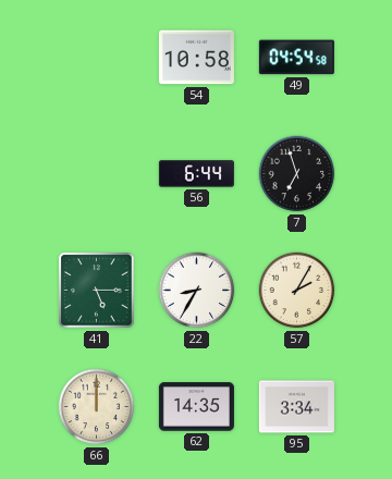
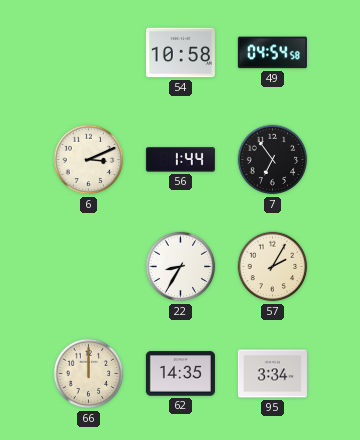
6: none -> 3:11 (89, 160)
56: 6:44 -> 1:44 (180, 160)
7: 6:57 -> 6:54 (273, 160)
41: 5:15 -> none (97, 291)
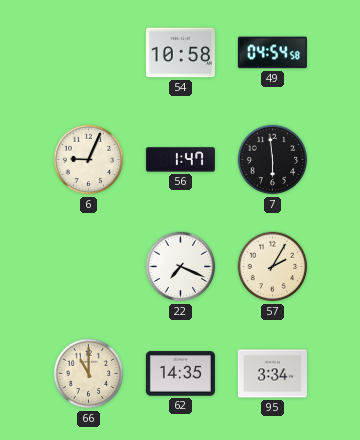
6: 3:11 -> 9:04 (89, 160)
56: 1:44 -> 1:47 (180, 160)
7: 6:54 -> 5:59 (273, 160)
22: 8:35 -> 7:19 (181, 267)
66: 12:00 -> 11:00 (89, 374)
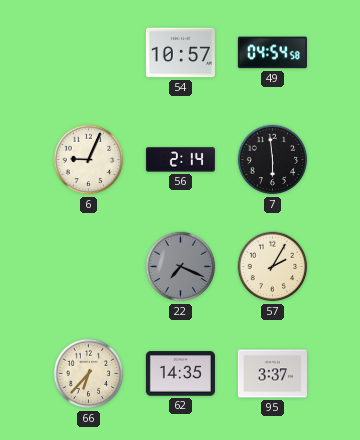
54: 10:58 -> 10:57 (180, 53)
56: 1:47 -> 2:14 (180, 160)
22 dial: white -> grey (181, 267)
66: 11:00 -> 6:37 (89, 374)
95: 3:34 -> 3:37 (272, 374)
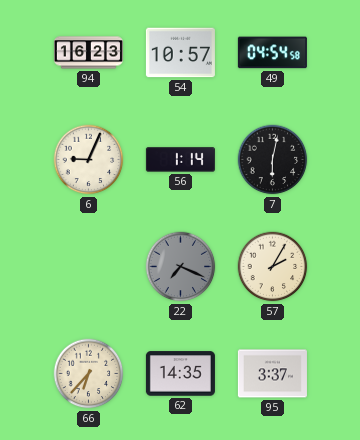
94: none -> 16:23 (88, 53)
56: 2:14 -> 1:14 (180, 160)
7: 5:59 -> 6:02 (273, 160)
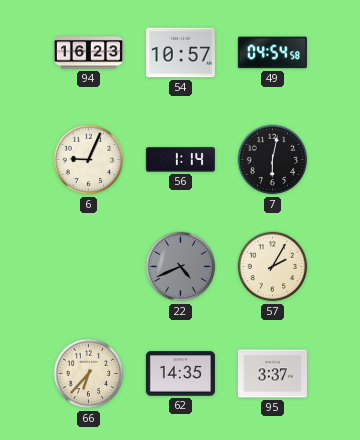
22: 7:19 -> 4:41 (181, 267)
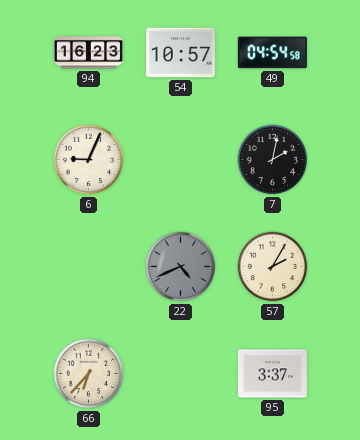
56: 1:14 -> none (180, 160)
7: 6:02 -> 2:02 (273, 160)
62: 14:35 -> none (180, 374)
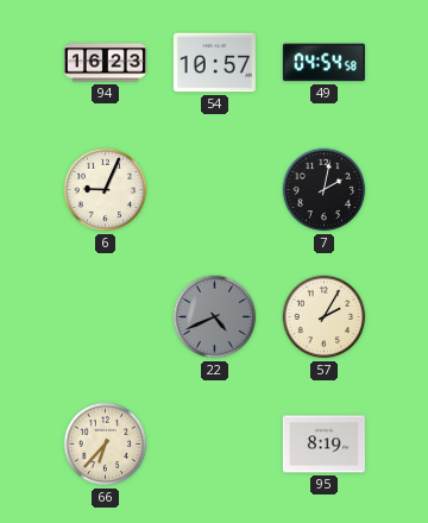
95: 3:37 -> 8:19 (323, 445)
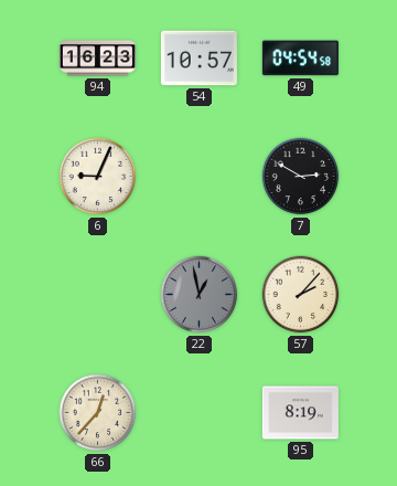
7: 2:02 -> 2:50 (301, 177)
22: 4:41 -> 12:58 (200, 295)
57: 2:05 -> 2:07 (301, 295)
66: 6:37 -> 12:37 (98, 413)
